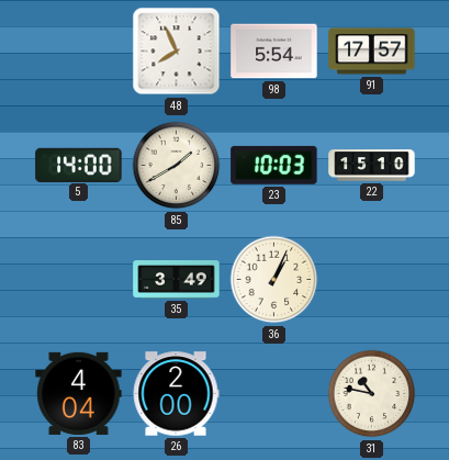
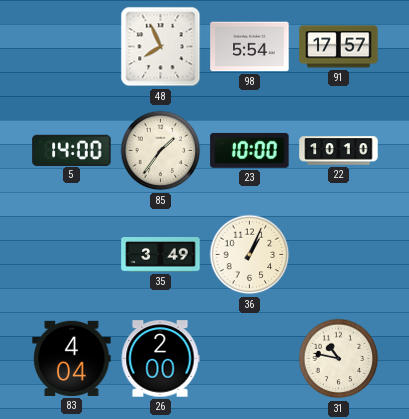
85: 1:40 -> 1:36 (161, 151)
23: 10:03 -> 10:00 (250, 150)
22: 15:10 -> 10:10 (339, 151)
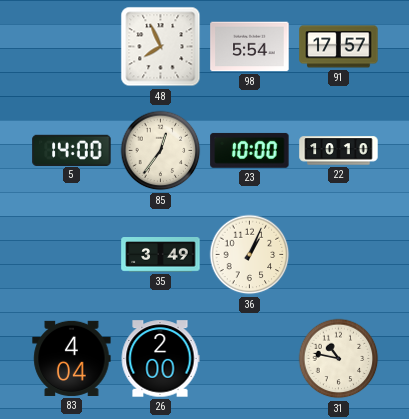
85: 1:36 -> 12:36 (161, 151)
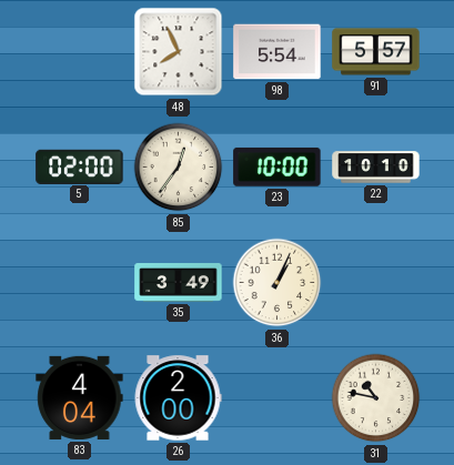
91: 17:57 -> 5:57 (376, 52)
5: 14:00 -> 02:00 (80, 166)
